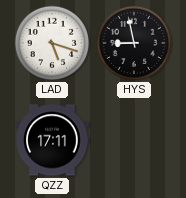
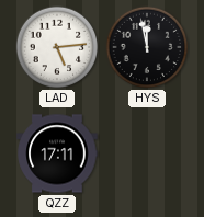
LAD: 5:18 -> 5:14 (57, 47)
HYS: 8:58 -> 11:58 (147, 47)
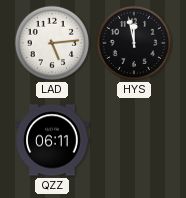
QZZ: 17:11 -> 06:11 (52, 140)
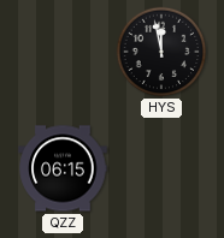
LAD: 5:14 -> none (52, 43)
QZZ: 06:11 -> 06:15 (63, 168)
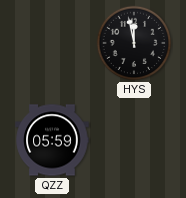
QZZ: 06:15 -> 05:59 (52, 140)
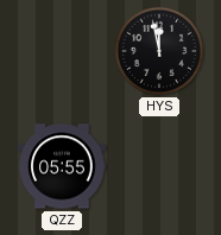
QZZ: 05:59 -> 05:55 (62, 166)
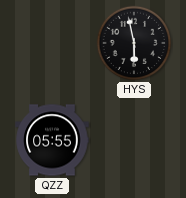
HYS: 11:58 -> 5:58 (134, 43)
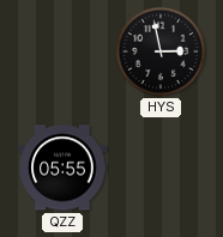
HYS: 5:58 -> 2:58 (161, 51)
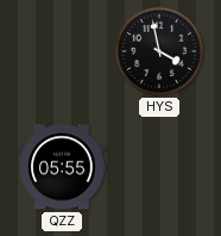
HYS: 2:58 -> 3:58 (159, 51)
